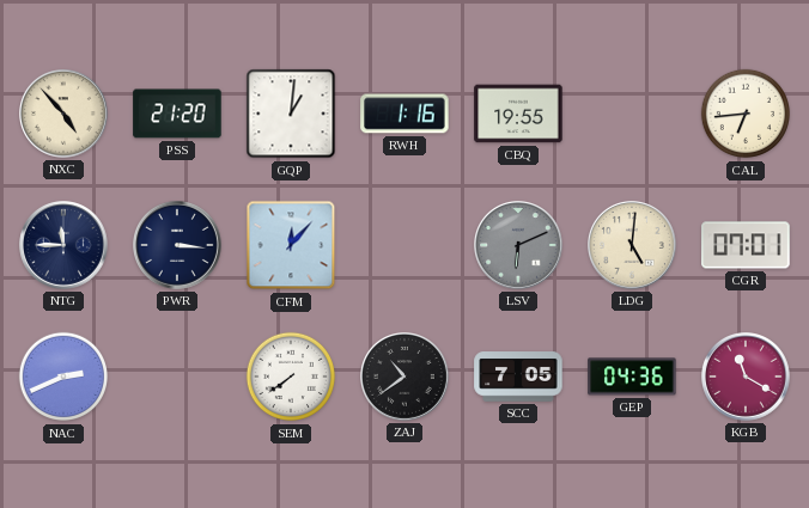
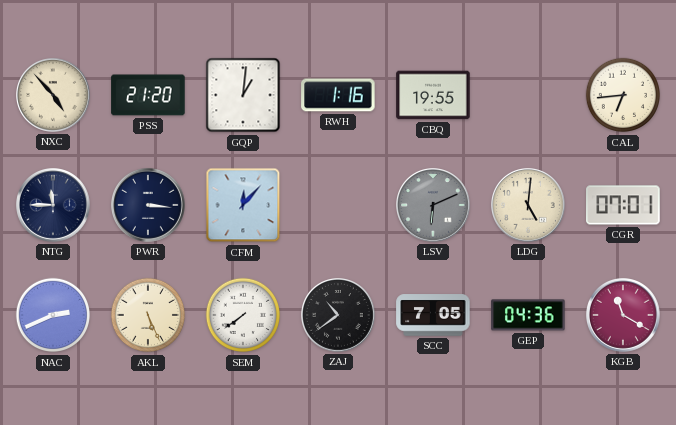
AKL: none -> 5:26 (148, 315)
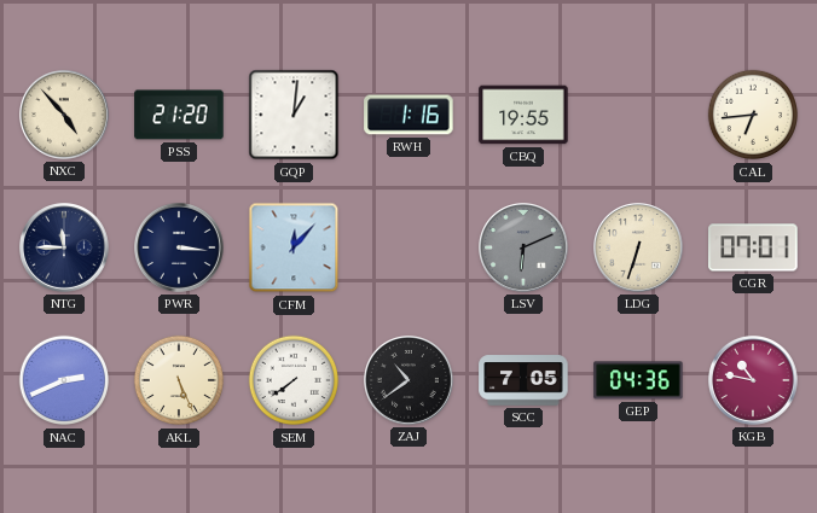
LDG: 5:01 -> 6:33 (639, 249)
KGB: 11:20 -> 10:47 (754, 381)
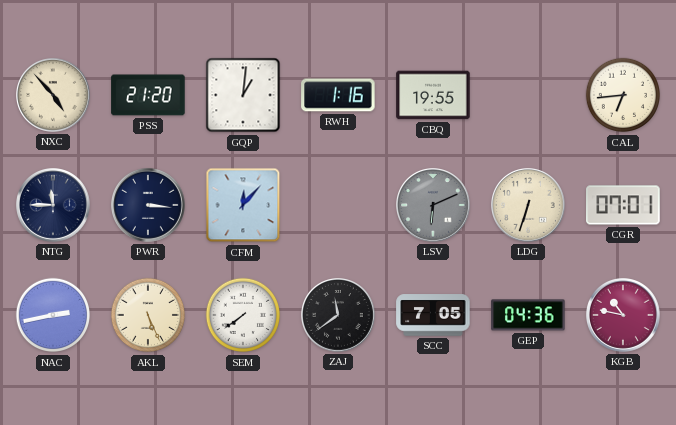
NAC: 2:41 -> 2:43 (53, 315)
ZAJ: 10:39 -> 11:39 (339, 316)
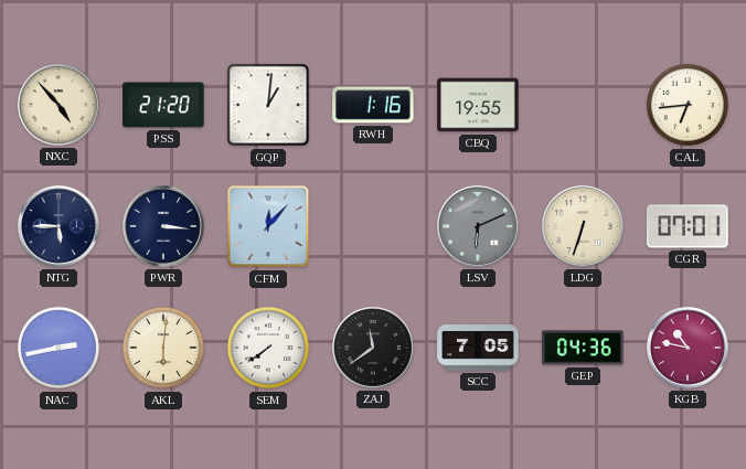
NTG: 11:45 -> 5:45 (60, 227)
AKL: 5:26 -> 6:01 (163, 348)
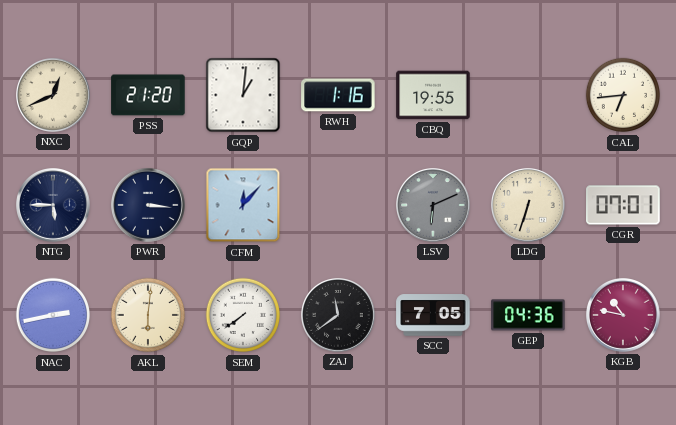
NXC: 4:53 -> 12:41 (54, 96)
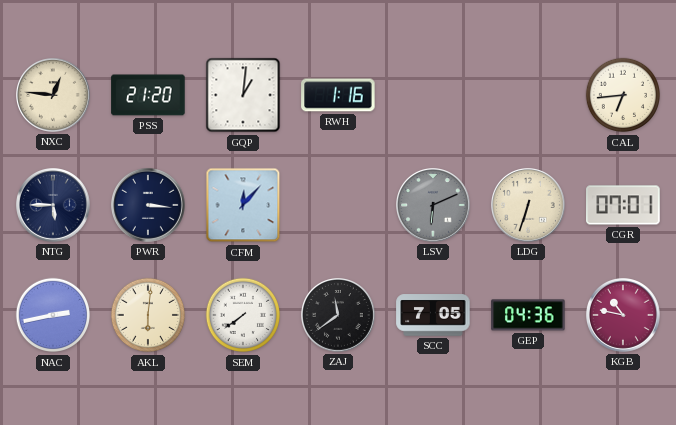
NXC: 12:41 -> 12:46 (54, 96)
CBQ: 19:55 -> none (433, 95)
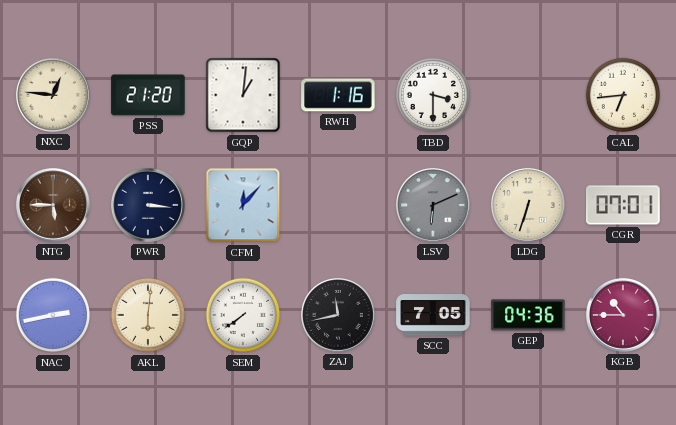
TBD: none -> 3:30 (433, 95)
NTG dial: navy -> brown (54, 206)
ZAJ: 11:39 -> 11:43 (339, 316)
KGB: 10:47 -> 10:45 (624, 316)
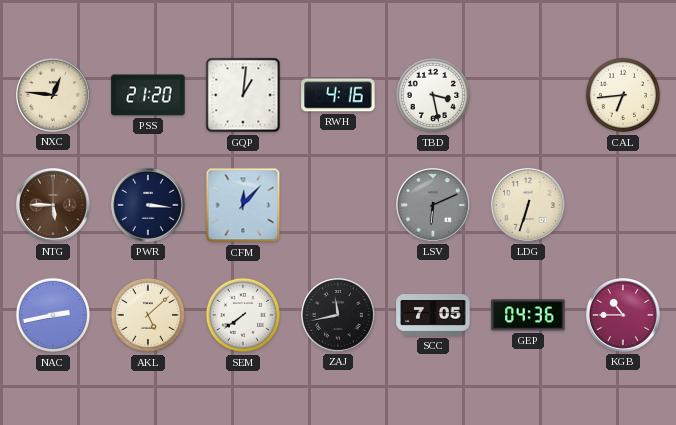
RWH: 1:16 -> 4:16 (338, 95)
TBD: 3:30 -> 3:28 (433, 95)
CGR: 07:01 -> none (623, 205)
AKL: 6:01 -> 5:08 (148, 315)
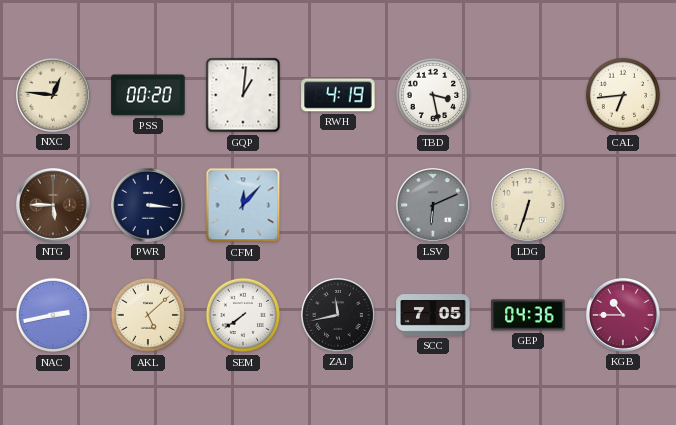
PSS: 21:20 -> 00:20 (148, 95)
RWH: 4:16 -> 4:19 (338, 95)
